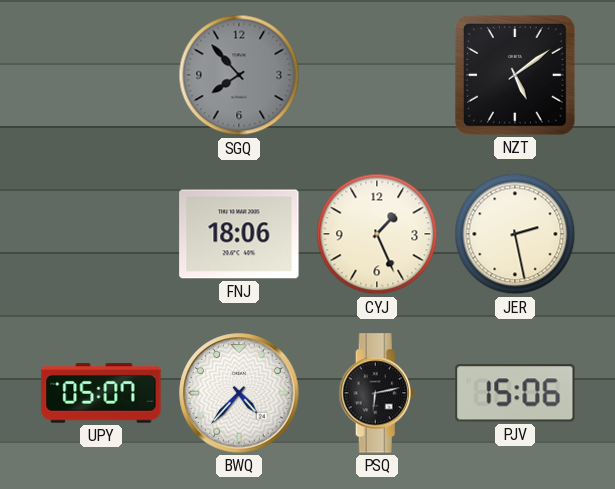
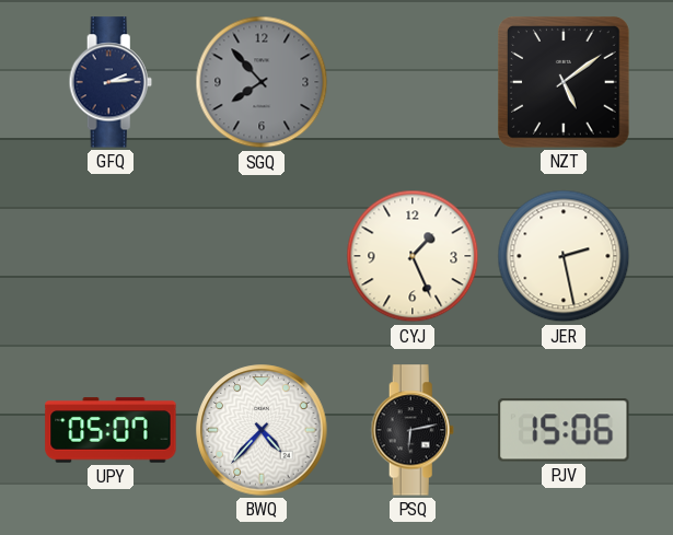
GFQ: none -> 2:14 (111, 82)
FNJ: 18:06 -> none (239, 234)
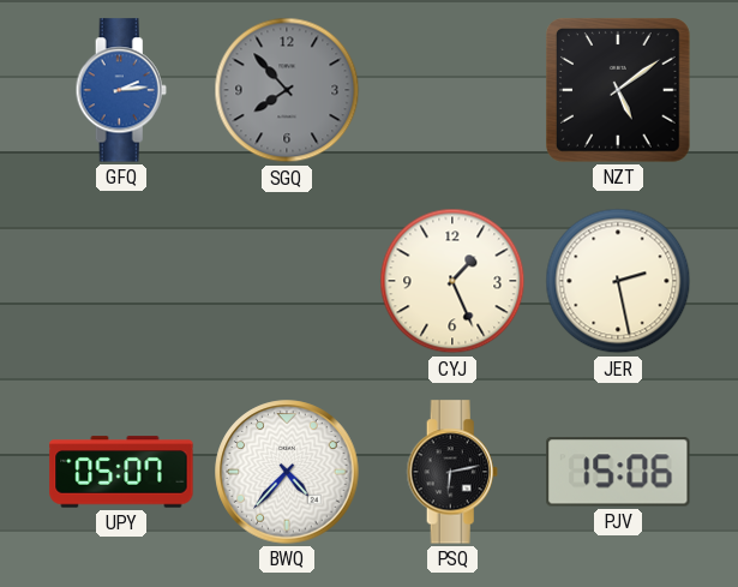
GFQ dial: navy -> blue (121, 90)
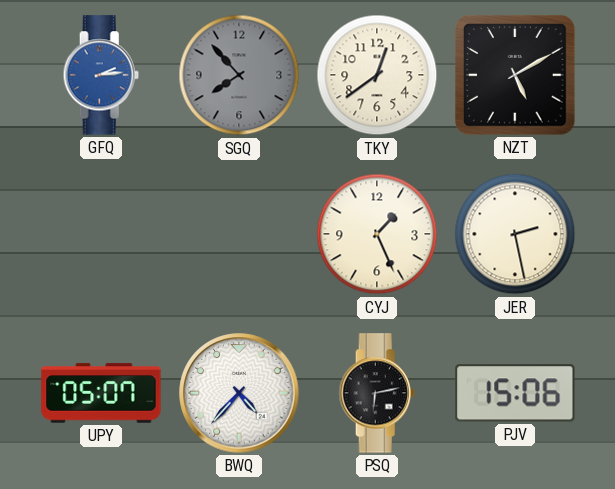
TKY: none -> 12:39 (377, 75)
NZT: 5:09 -> 5:10 (516, 76)
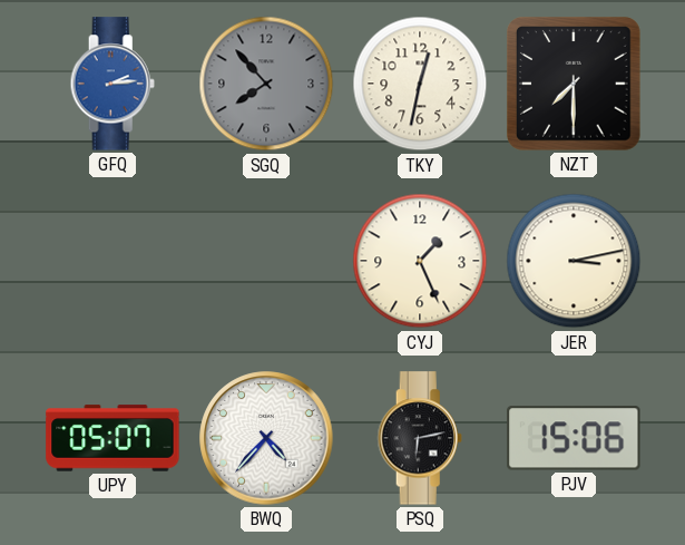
TKY: 12:39 -> 12:32 (420, 84)
NZT: 5:10 -> 7:30 (575, 85)
JER: 2:28 -> 3:13 (574, 261)
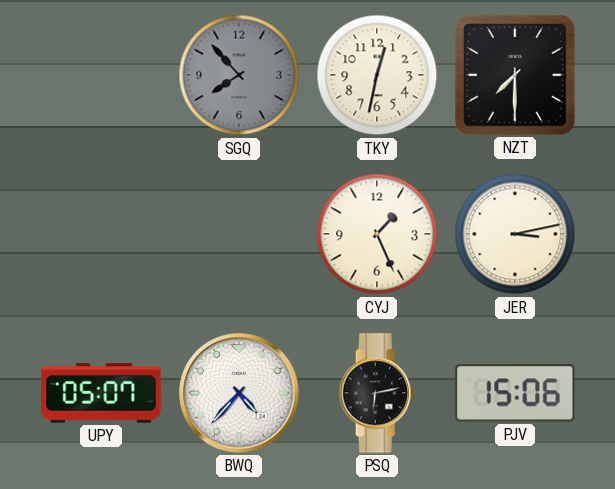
GFQ: 2:14 -> none (112, 84)
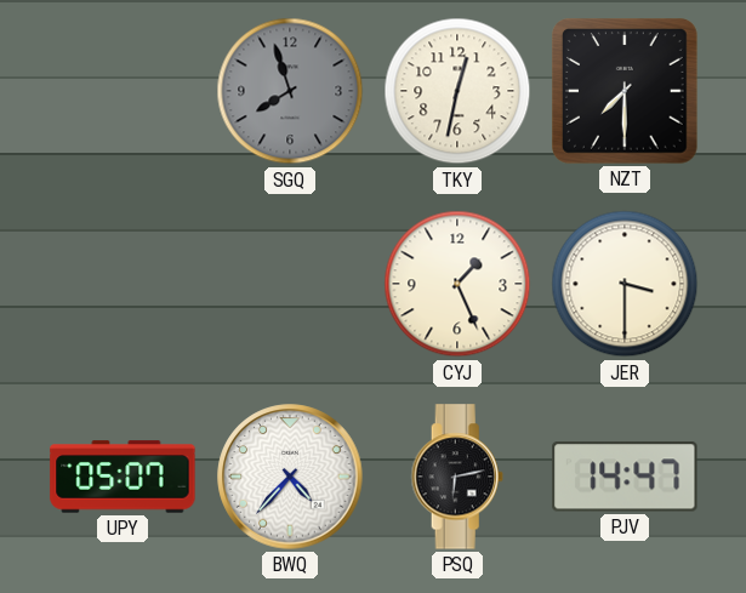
SGQ: 7:53 -> 7:57 (290, 91)
JER: 3:13 -> 3:30 (625, 284)
PJV: 15:06 -> 14:47 (625, 477)
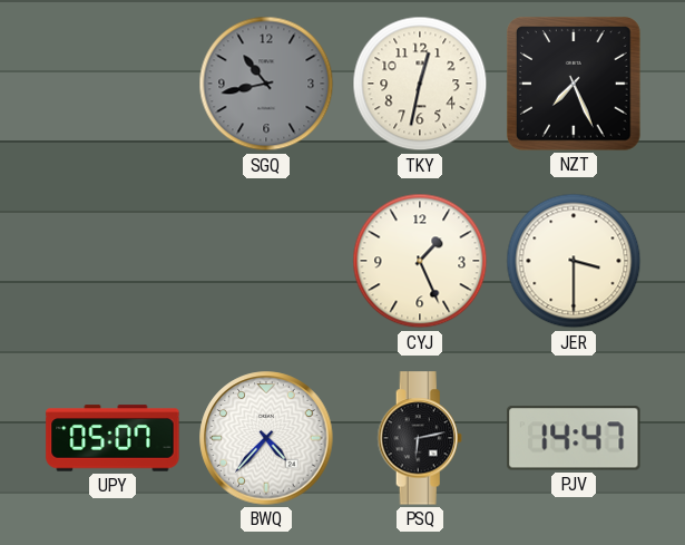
SGQ: 7:57 -> 10:43 (266, 84)
NZT: 7:30 -> 7:26 (575, 85)
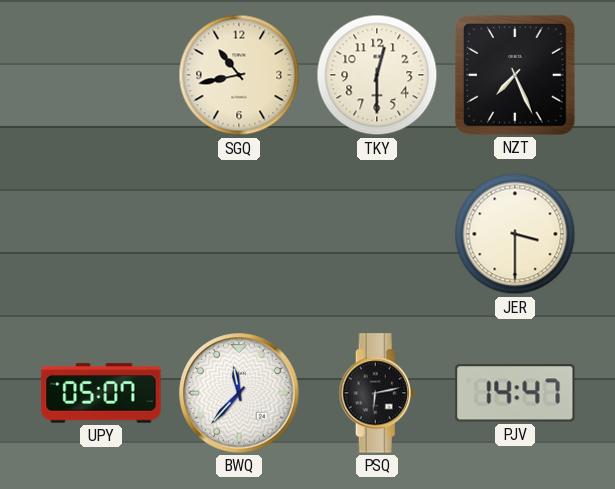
SGQ dial: grey -> cream (239, 75)
TKY: 12:32 -> 12:30 (377, 75)
CYJ: 1:26 -> none (420, 261)
BWQ: 4:37 -> 11:37 (239, 393)
